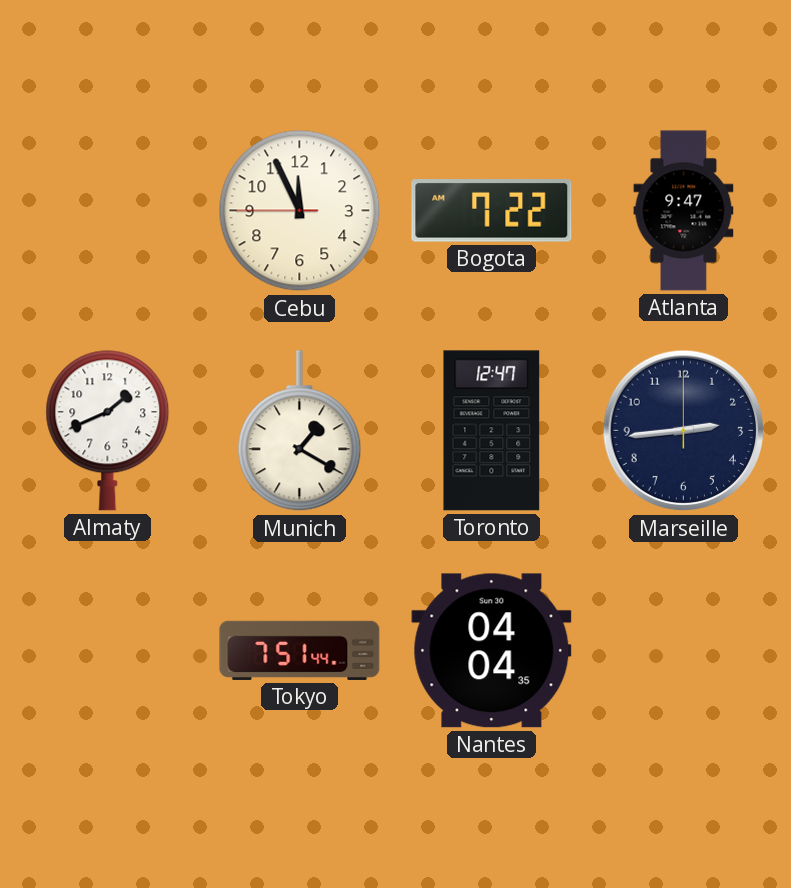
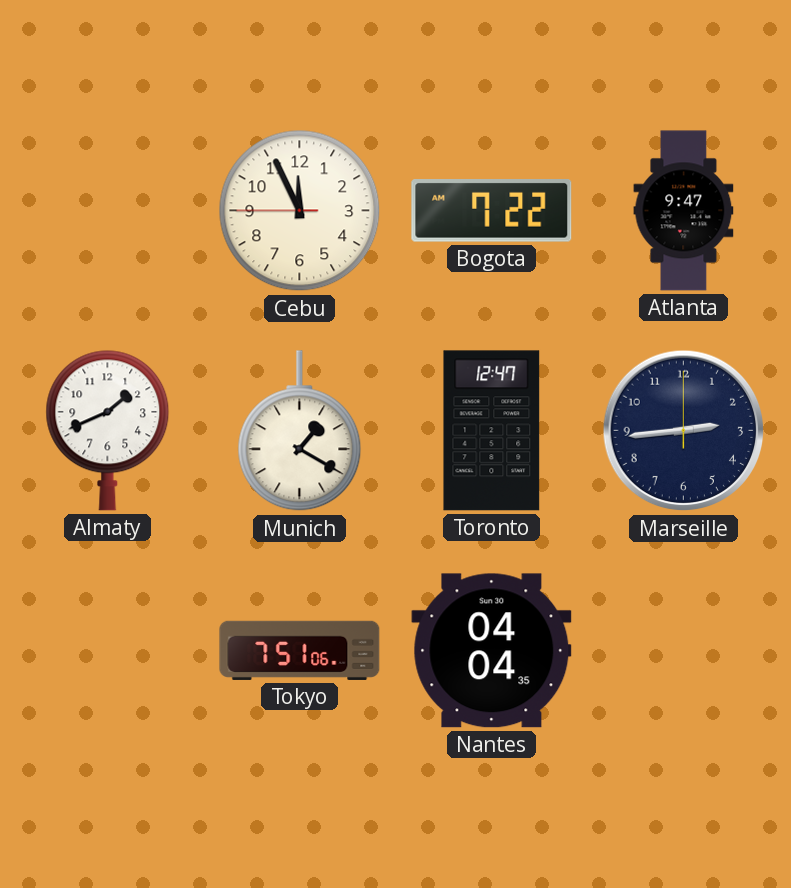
Tokyo: 7:51:44 -> 7:51:06 (300, 650)
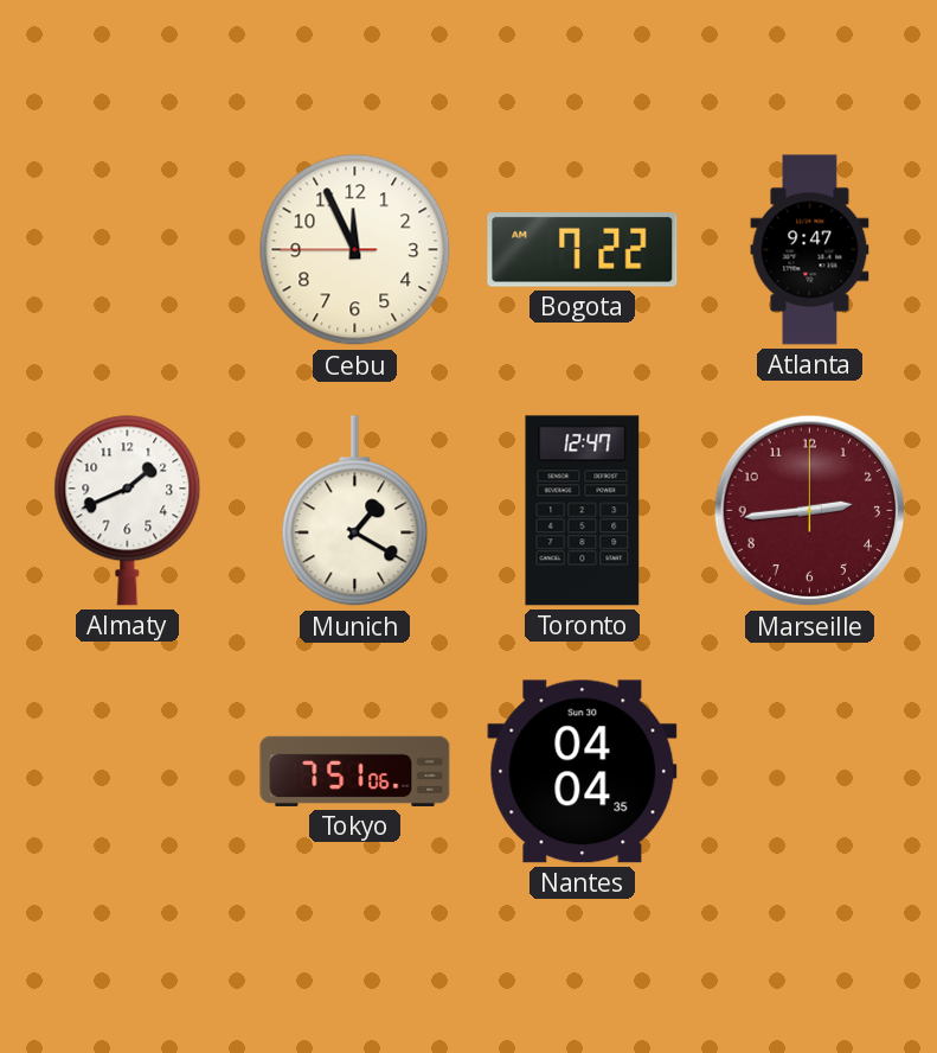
Marseille dial: navy -> burgundy (810, 511)
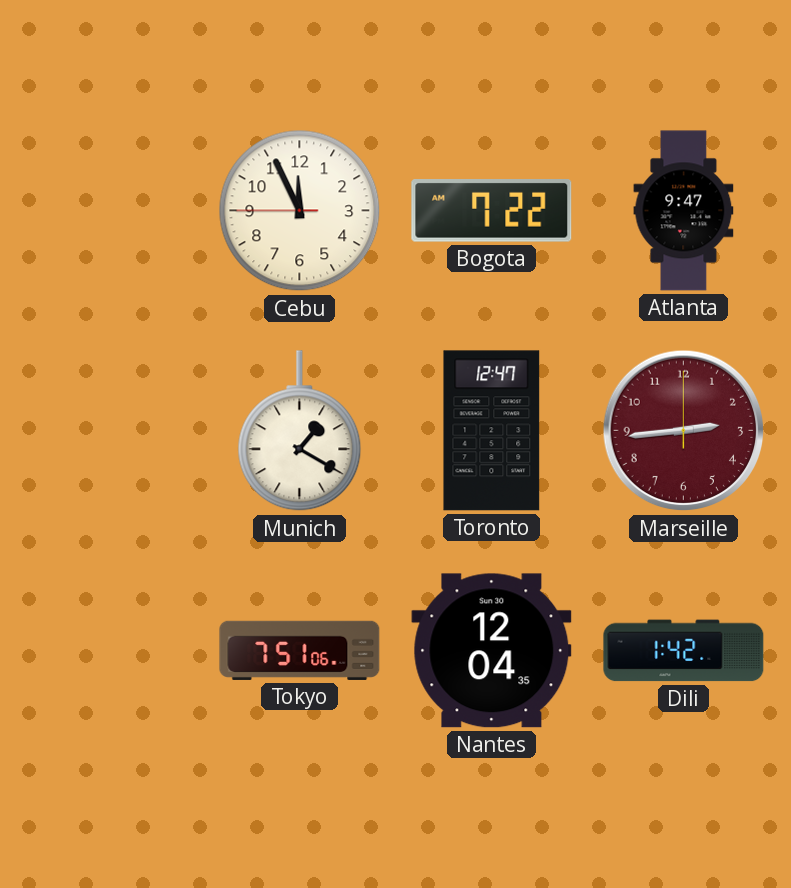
Almaty: 1:41 -> none (128, 510)
Nantes: 04:04 -> 12:04 (492, 651)
Dili: none -> 1:42 (684, 651)
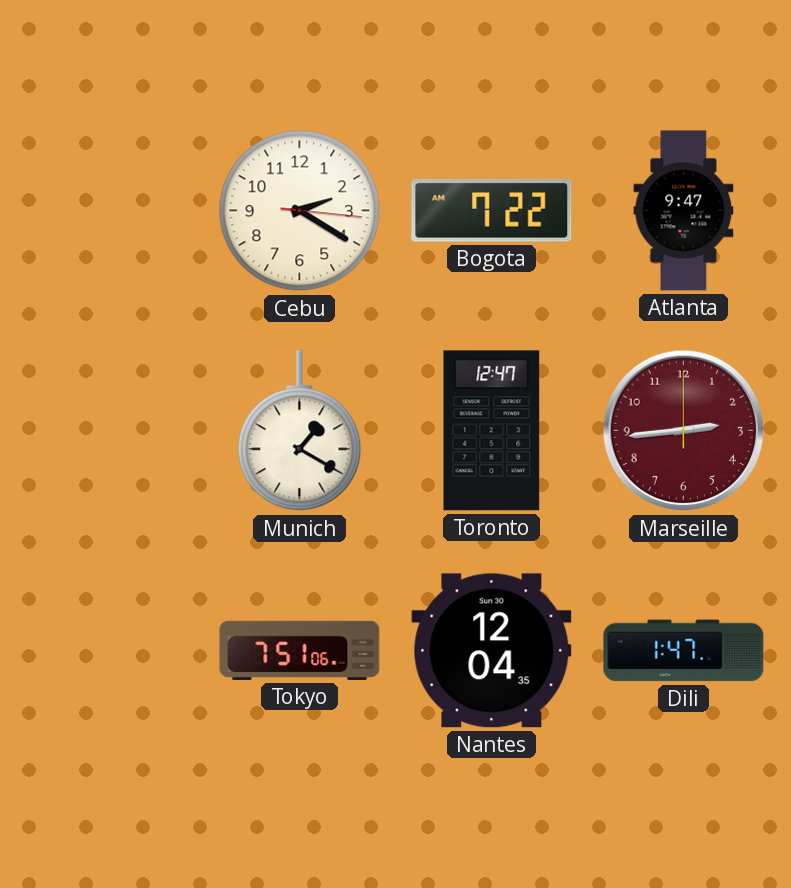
Cebu: 11:55 -> 2:20 (300, 211)
Dili: 1:42 -> 1:47 (684, 651)
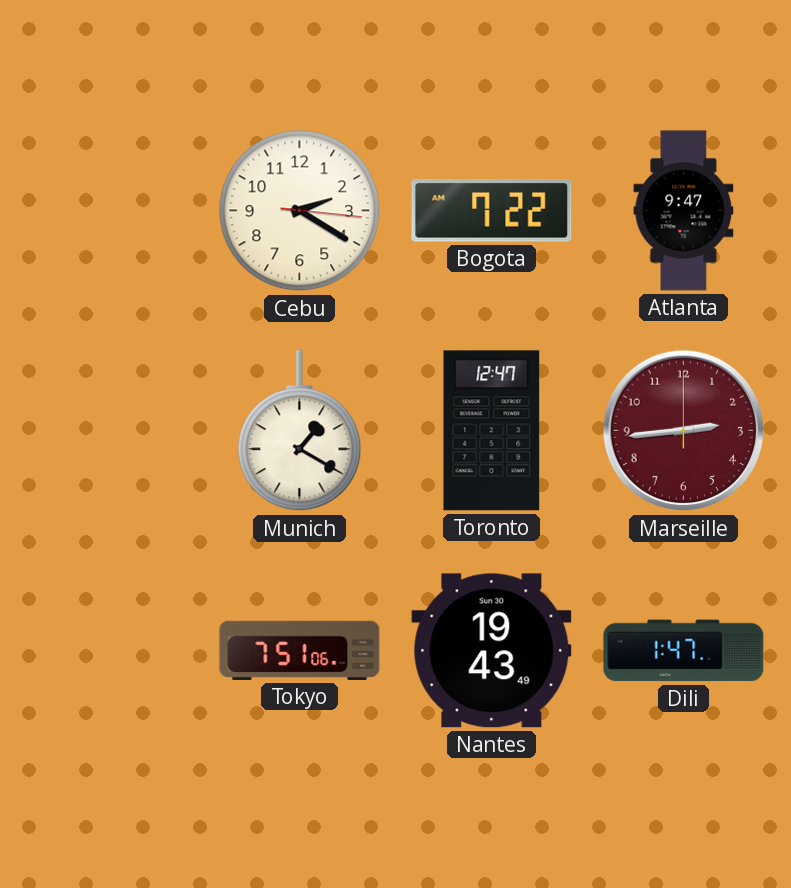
Nantes: 12:04 -> 19:43 (492, 651)
